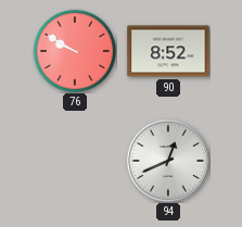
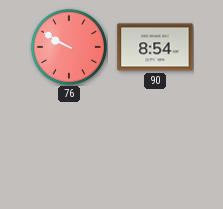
90: 8:52 -> 8:54 (155, 47)
94: 12:41 -> none (168, 161)
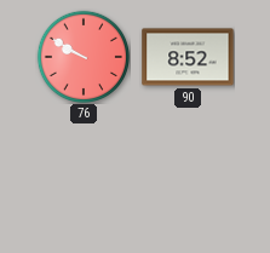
90: 8:54 -> 8:52 (188, 57)
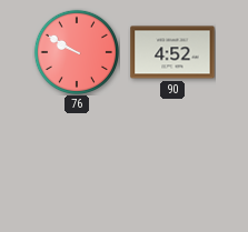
90: 8:52 -> 4:52 (172, 52)
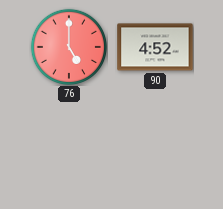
76: 9:50 -> 5:00 (68, 46)
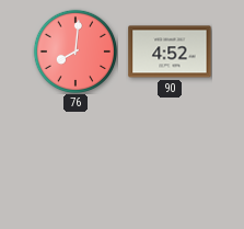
76: 5:00 -> 8:01 (74, 50)
